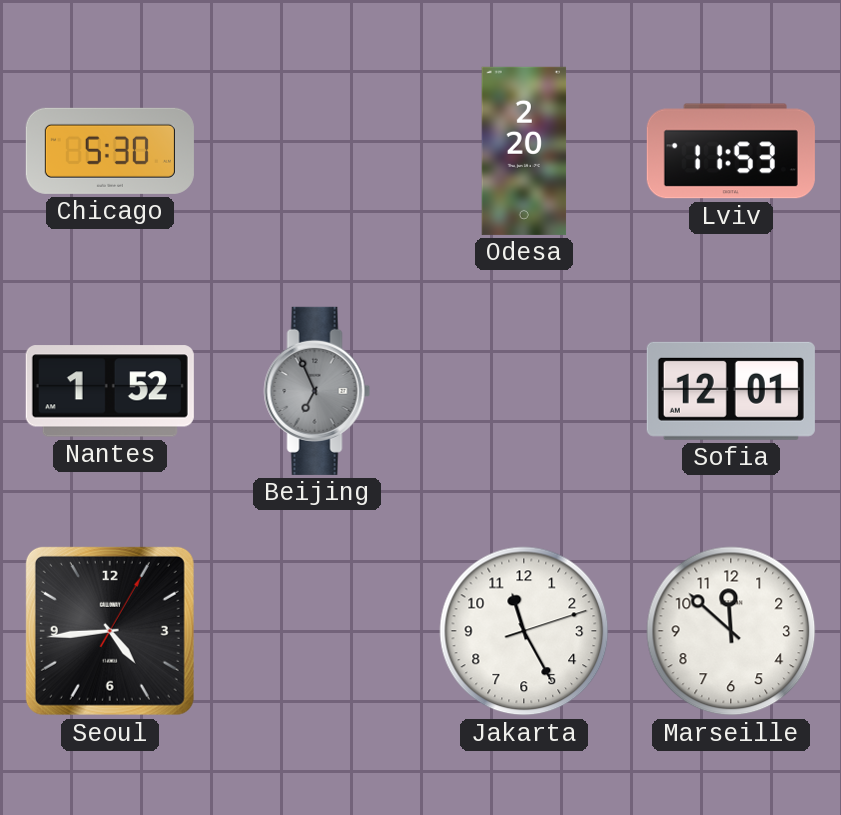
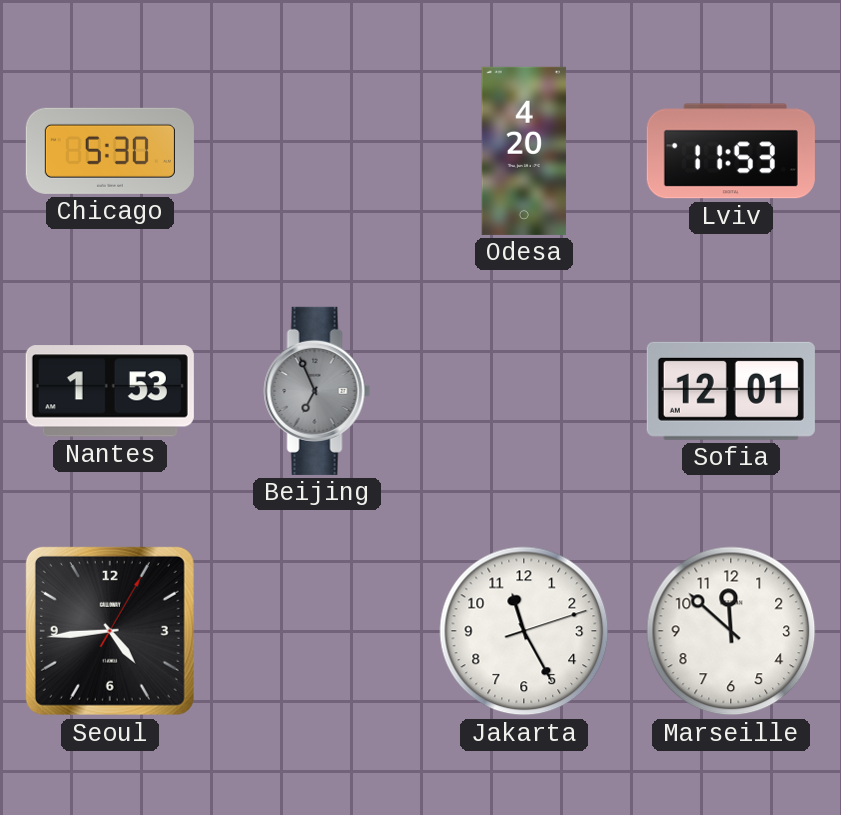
Odesa: 2:20 -> 4:20 (524, 151)
Nantes: 1:52 -> 1:53 (110, 391)
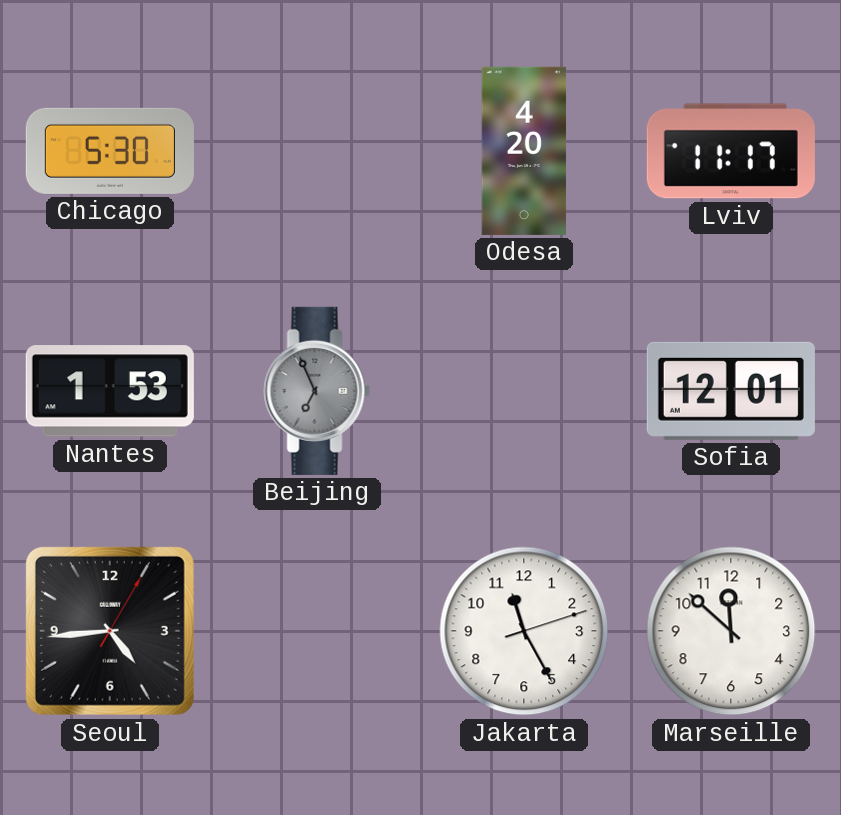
Lviv: 11:53 -> 11:17 (731, 151)
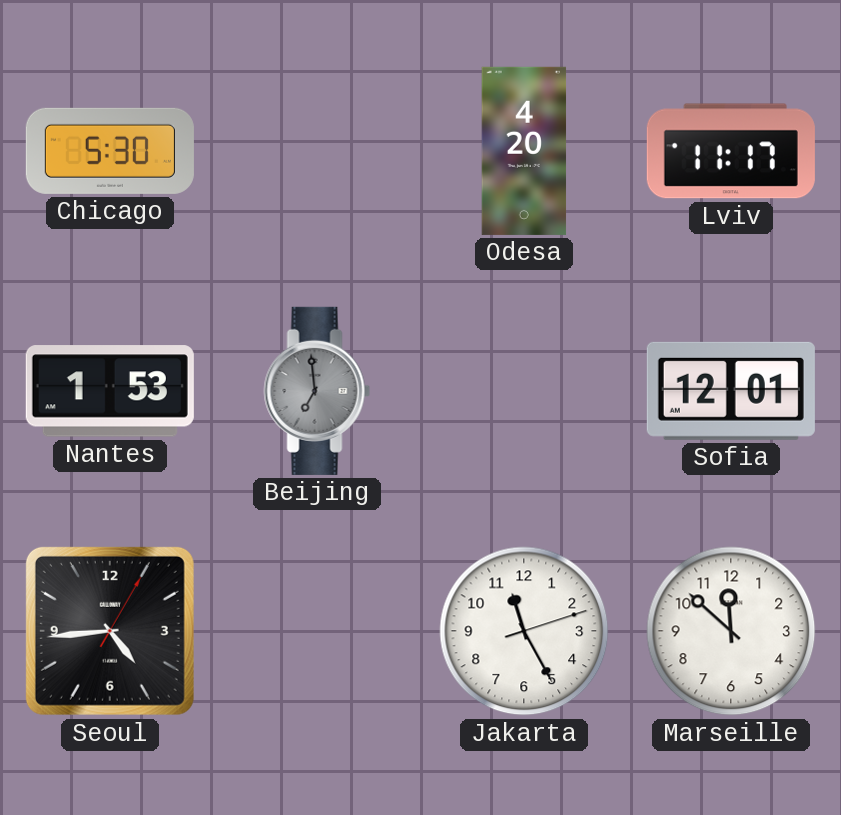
Beijing: 6:56 -> 6:59 (317, 391)
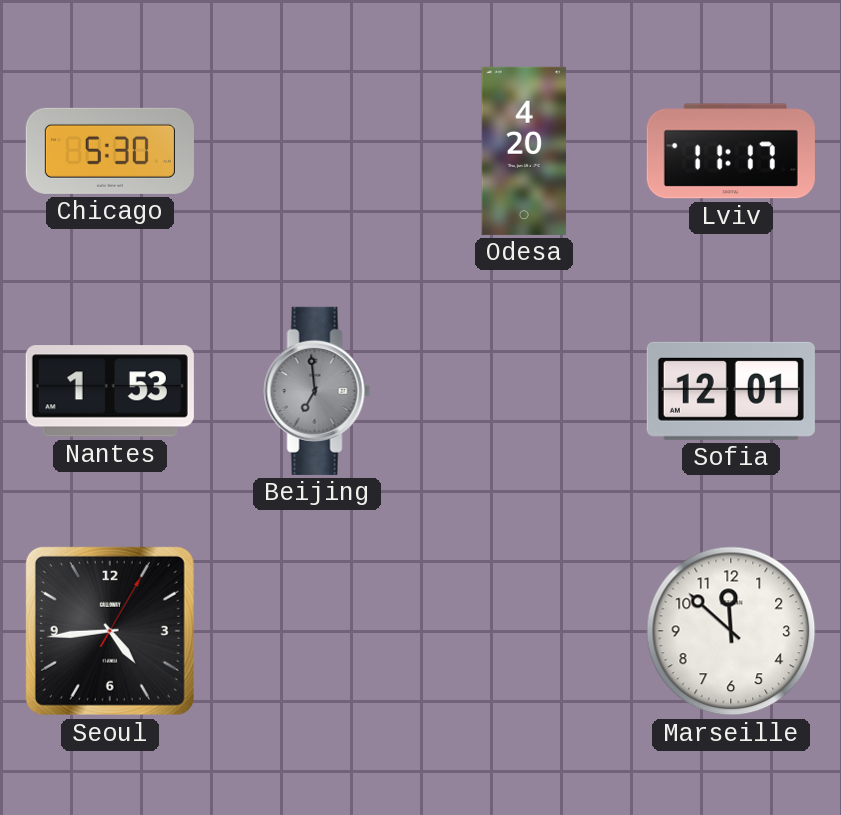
Jakarta: 11:25 -> none (524, 631)
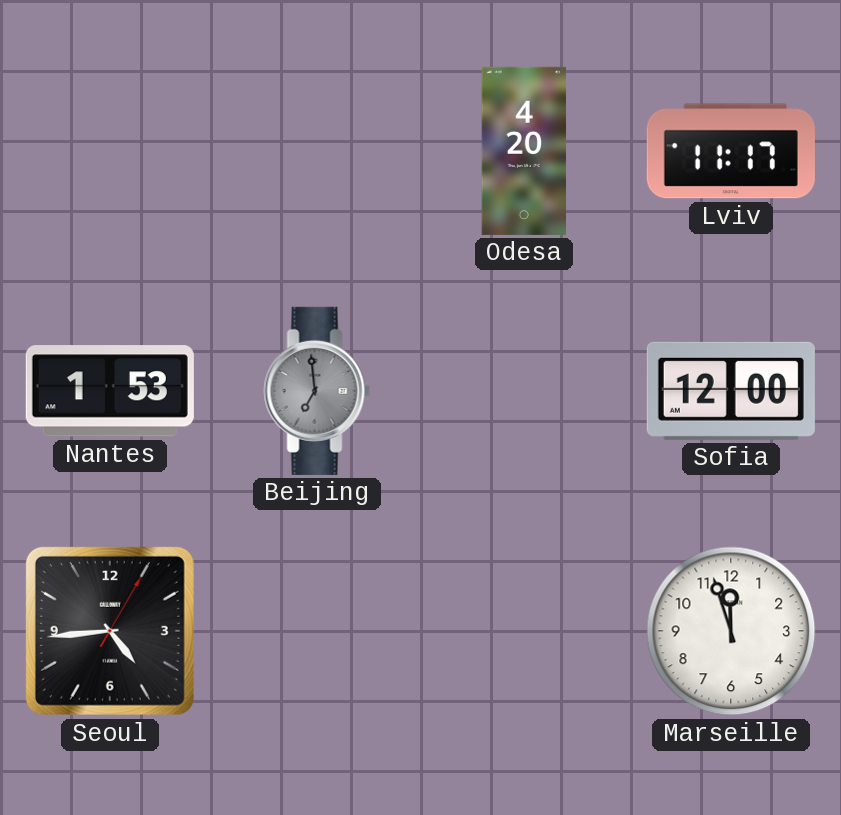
Chicago: 5:30 -> none (110, 151)
Sofia: 12:01 -> 12:00 (731, 391)
Marseille: 11:52 -> 11:57 (731, 631)
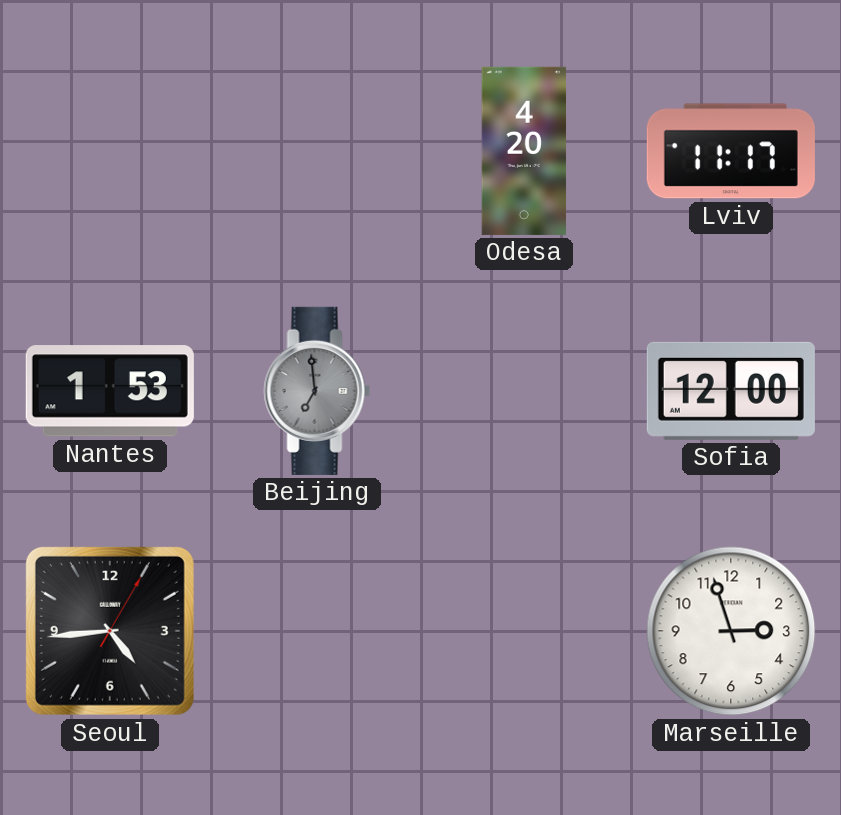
Marseille: 11:57 -> 2:57 (731, 631)
